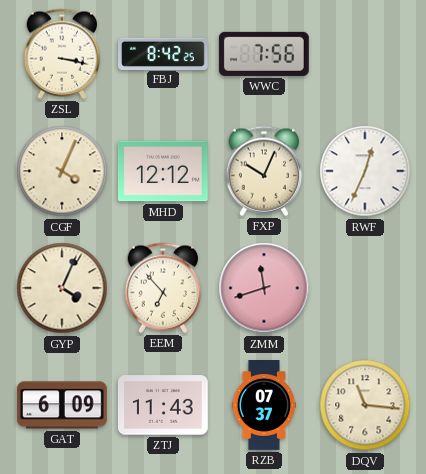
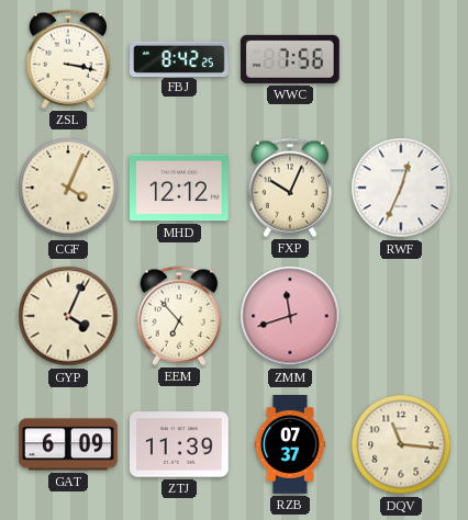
ZTJ: 11:43 -> 11:39 (179, 444)
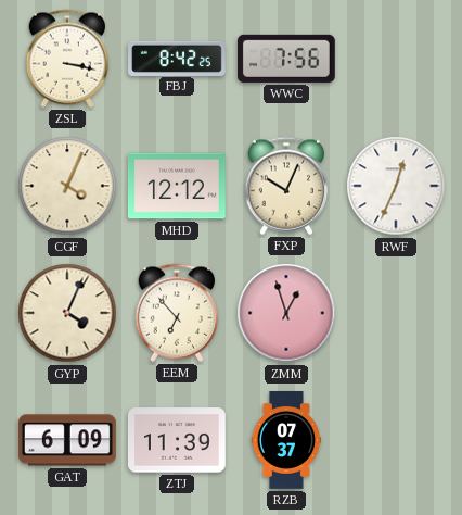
ZMM: 11:42 -> 12:57 (286, 313)
DQV: 11:16 -> none (401, 444)
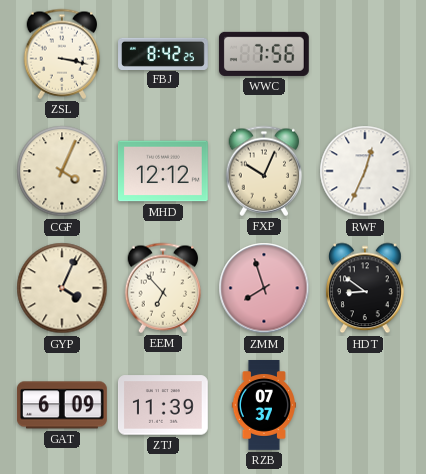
ZMM: 12:57 -> 7:57 (264, 288)
HDT: none -> 8:51 (366, 288)
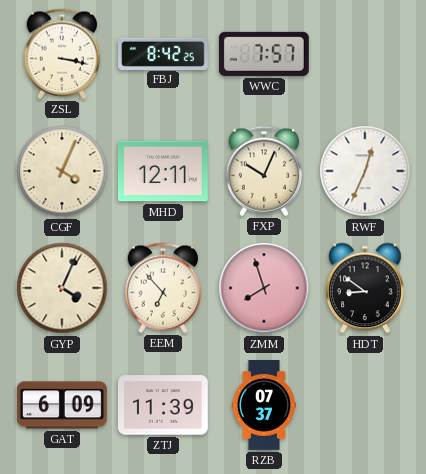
WWC: 7:56 -> 7:57 (264, 54)
MHD: 12:12 -> 12:11 (164, 171)
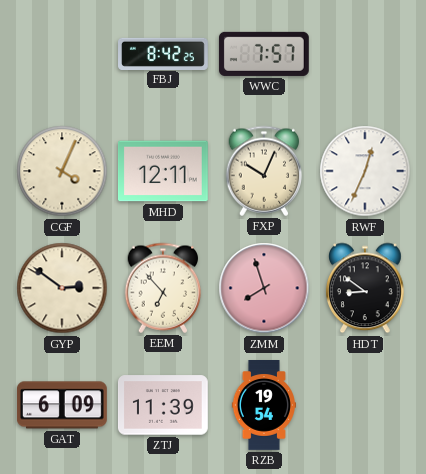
ZSL: 3:17 -> none (62, 54)
GYP: 4:04 -> 2:51 (62, 288)
RZB: 07:37 -> 19:54 (264, 405)
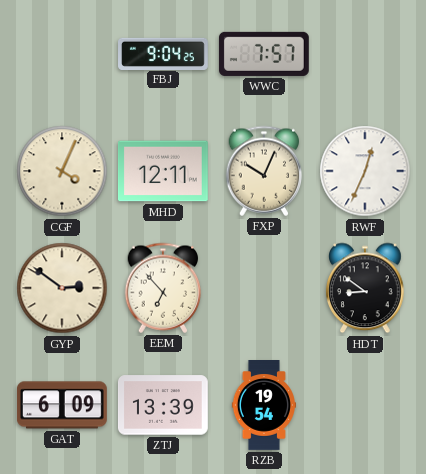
FBJ: 8:42 -> 9:04 (164, 53)
ZMM: 7:57 -> none (264, 288)
ZTJ: 11:39 -> 13:39 (163, 405)
